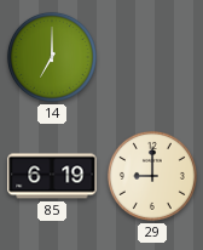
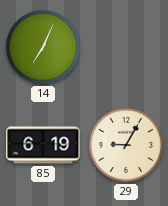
14: 7:00 -> 7:04 (43, 47)
29: 9:00 -> 9:05 (126, 145)
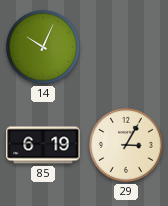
14: 7:04 -> 10:04 (43, 47)
29: 9:05 -> 3:05 (126, 145)
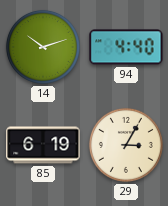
14: 10:04 -> 10:12 (43, 47)
94: none -> 4:40 (126, 47)
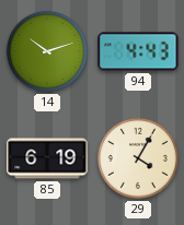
94: 4:40 -> 4:43 (138, 51)
29: 3:05 -> 4:05 (138, 158)
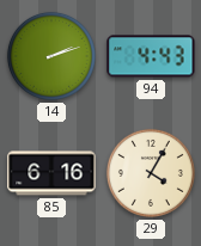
14: 10:12 -> 2:12 (51, 56)
85: 6:19 -> 6:16 (51, 173)
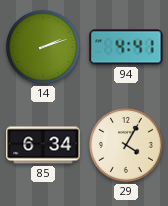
94: 4:43 -> 4:41 (126, 47)
85: 6:16 -> 6:34 (43, 145)
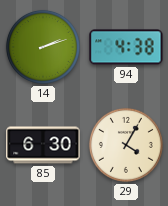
94: 4:41 -> 4:38 (126, 47)
85: 6:34 -> 6:30 (43, 145)
